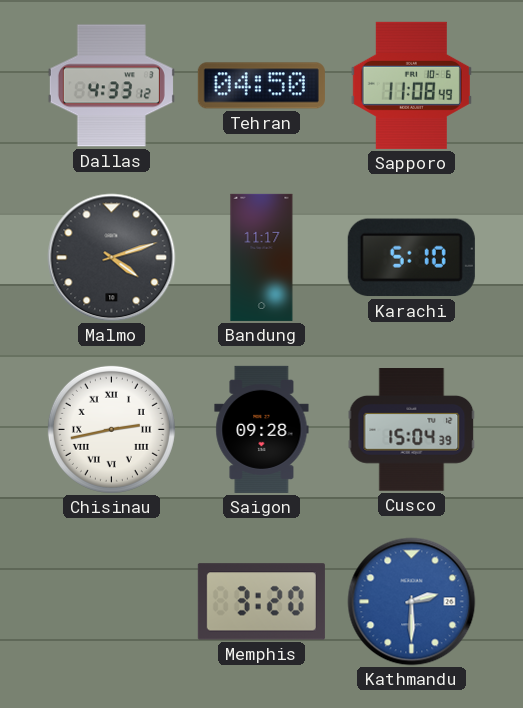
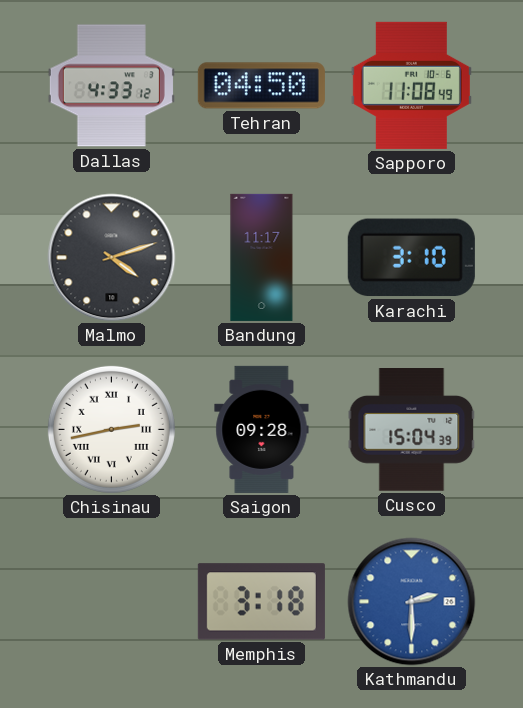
Karachi: 5:10 -> 3:10 (411, 258)
Memphis: 3:20 -> 3:18 (261, 602)
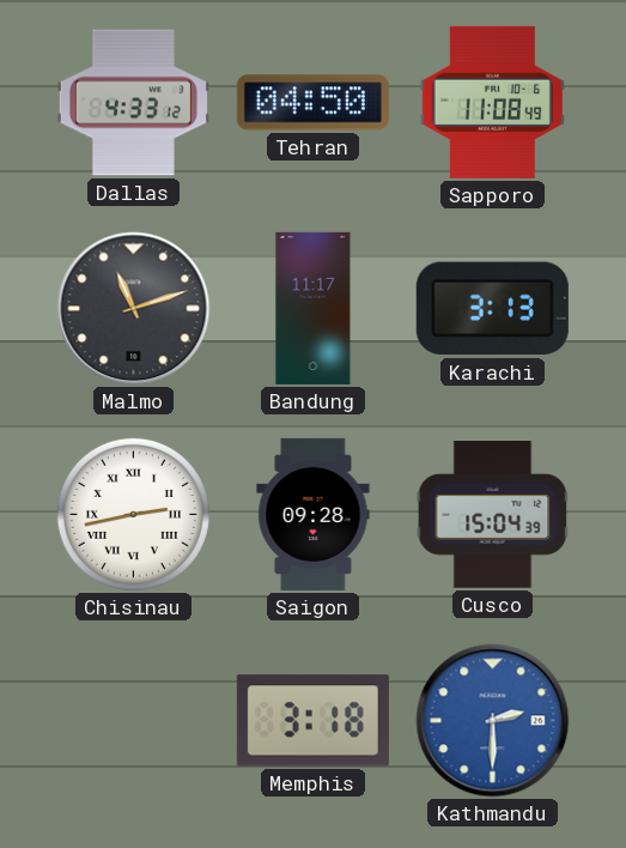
Malmo: 4:12 -> 11:12 (134, 309)
Karachi: 3:10 -> 3:13 (492, 309)
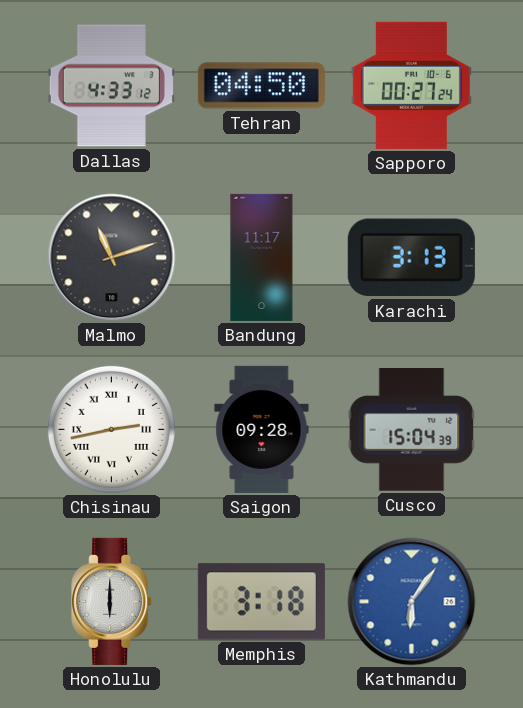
Sapporo: 11:08 -> 00:27 (411, 85)
Honolulu: none -> 6:00 (112, 601)
Kathmandu: 2:30 -> 6:06 (412, 602)
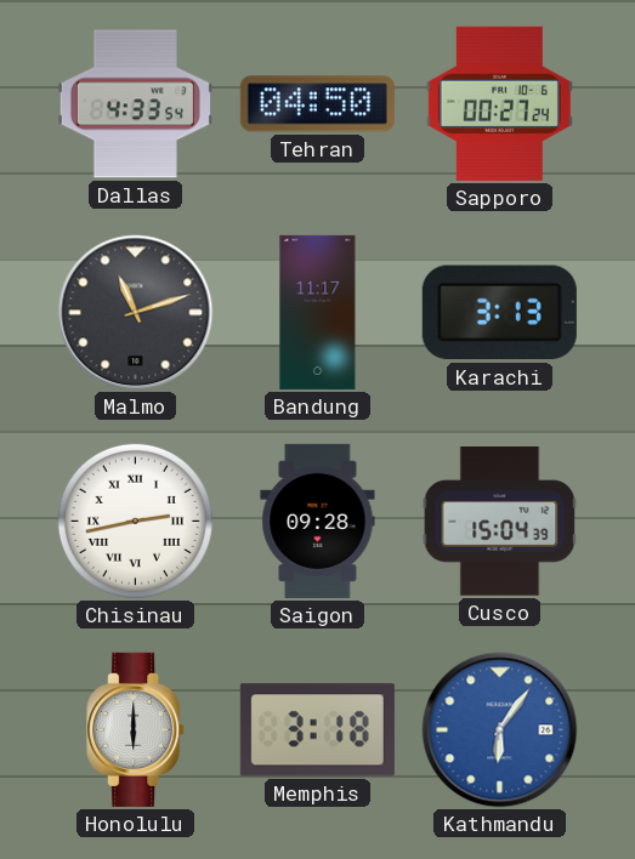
Dallas: 4:33:12 -> 4:33:54 (135, 104)
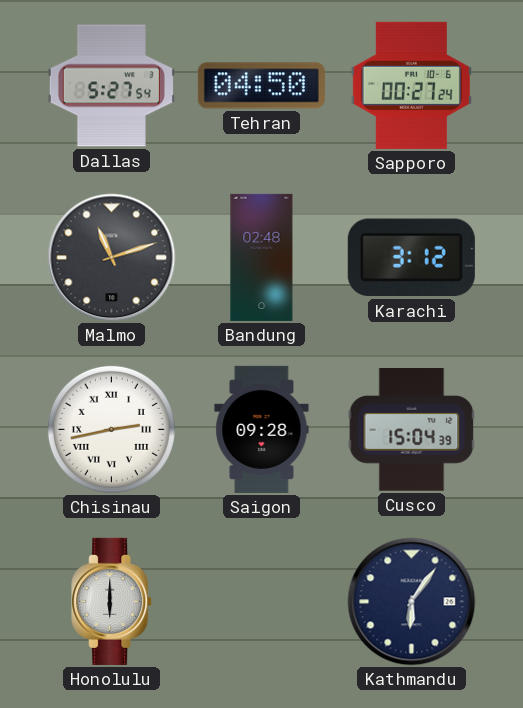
Dallas: 4:33 -> 5:27 (111, 86)
Bandung: 11:17 -> 02:48 (262, 257)
Karachi: 3:13 -> 3:12 (411, 258)
Memphis: 3:18 -> none (317, 730)
Kathmandu dial: blue -> navy (412, 602)
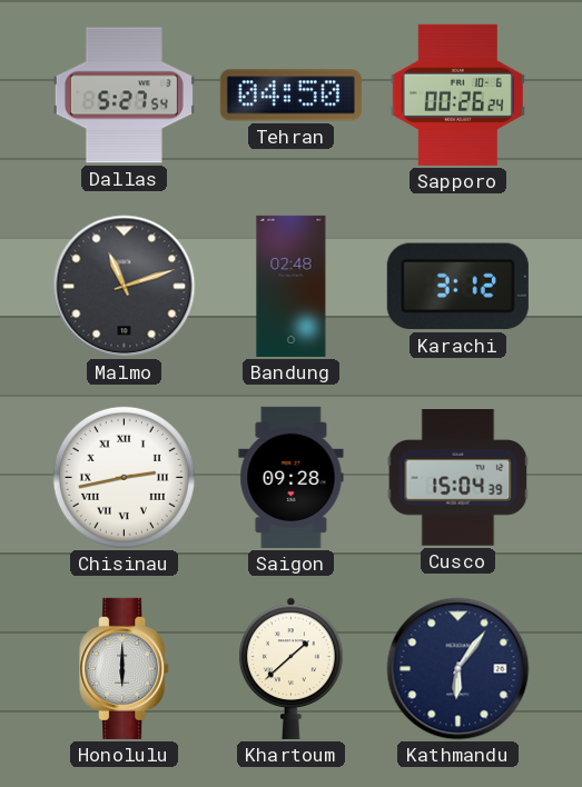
Sapporo: 00:27 -> 00:26 (457, 94)
Khartoum: none -> 1:38 (292, 668)
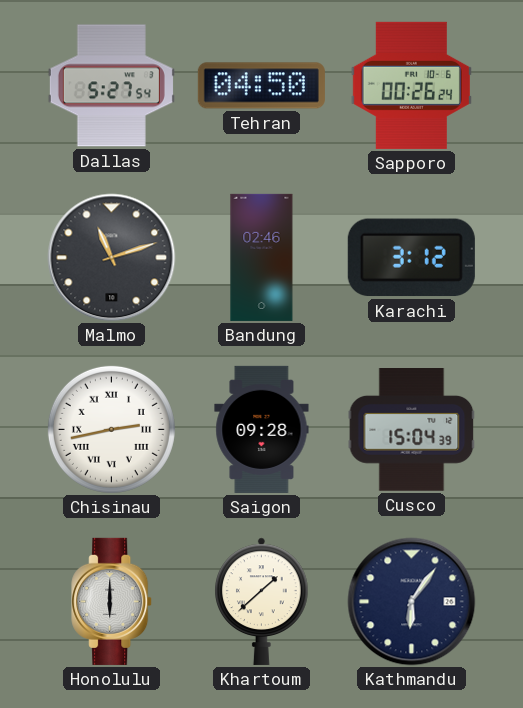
Bandung: 02:48 -> 02:46 (262, 257)
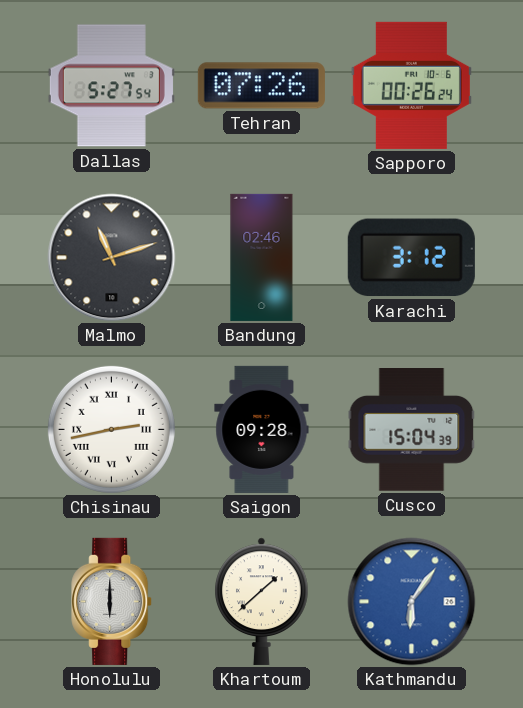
Tehran: 04:50 -> 07:26 (261, 86)
Kathmandu dial: navy -> blue (412, 602)
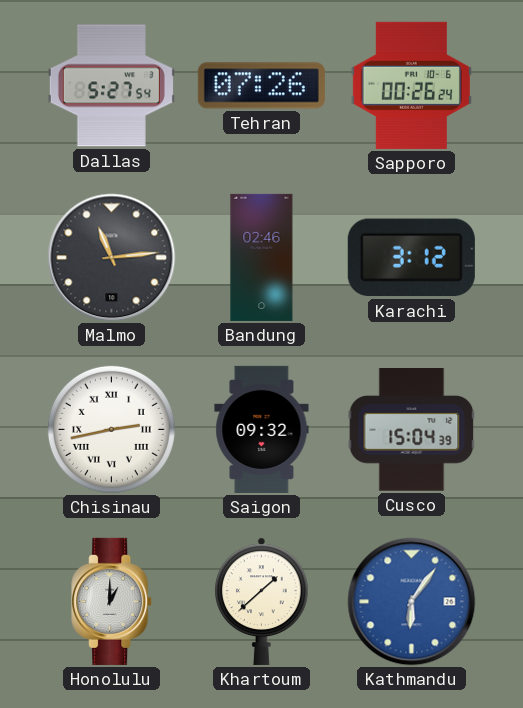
Malmo: 11:12 -> 11:14 (112, 258)
Saigon: 09:28 -> 09:32 (262, 429)
Honolulu: 6:00 -> 1:00 (112, 601)
